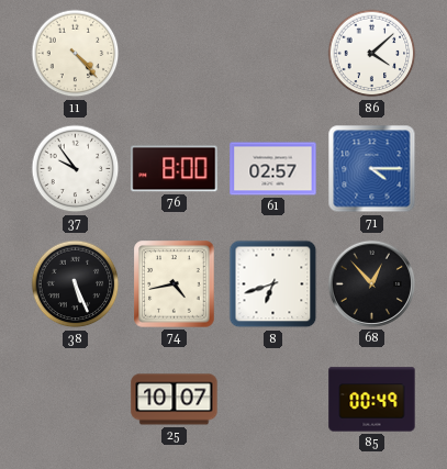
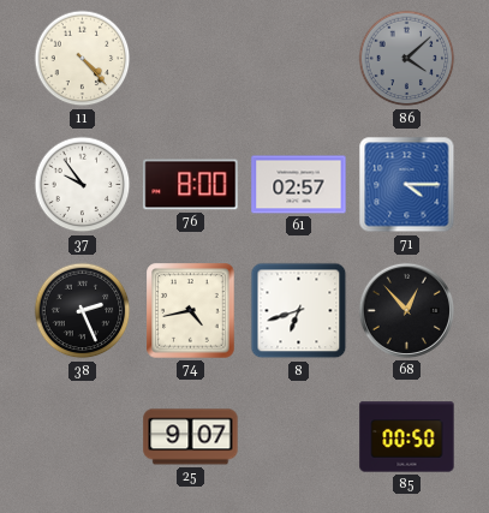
86 dial: white -> grey (407, 59)
38: 5:26 -> 2:26 (83, 311)
25: 10:07 -> 9:07 (191, 437)
85: 00:49 -> 00:50 (407, 437)
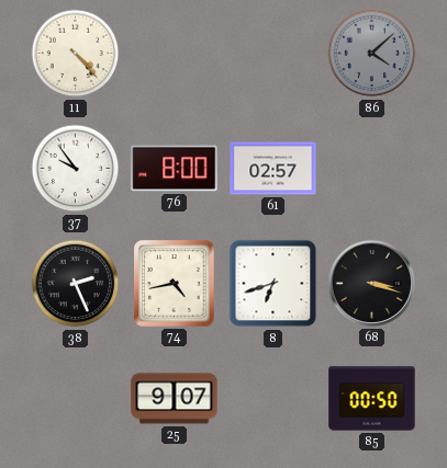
71: 4:15 -> none (407, 185)
68: 12:53 -> 3:18 (371, 283)
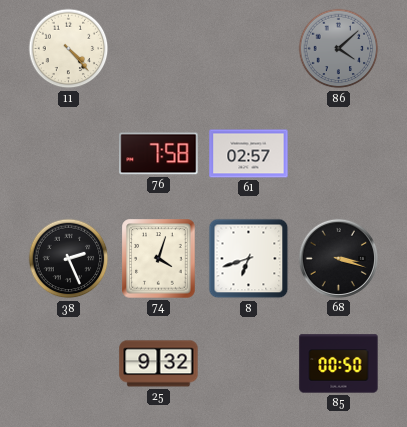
37: 9:54 -> none (76, 169)
76: 8:00 -> 7:58 (159, 154)
74: 4:43 -> 4:03 (159, 259)
25: 9:07 -> 9:32 (159, 364)
